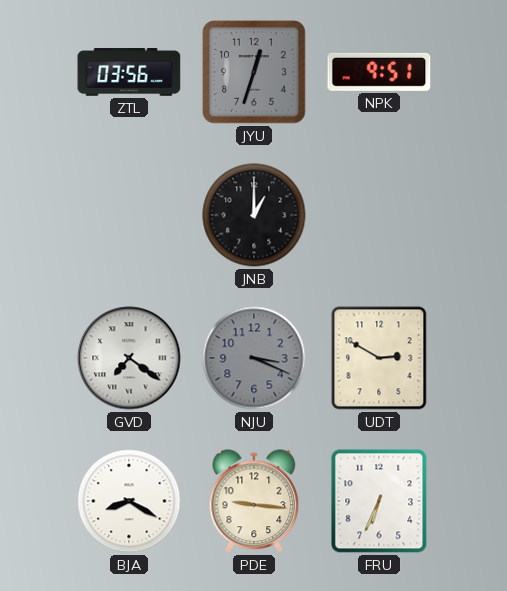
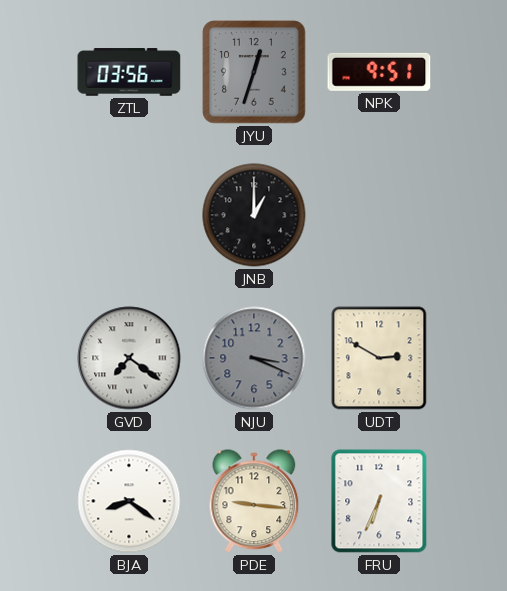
BJA: 8:20 -> 8:21 (129, 501)
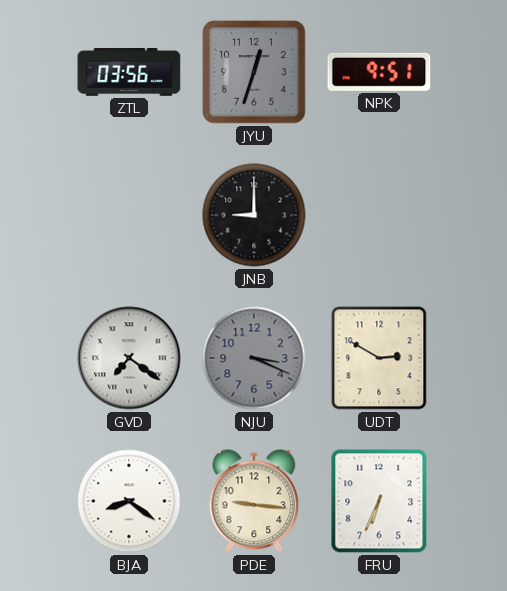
JNB: 1:00 -> 9:00 (254, 215)
